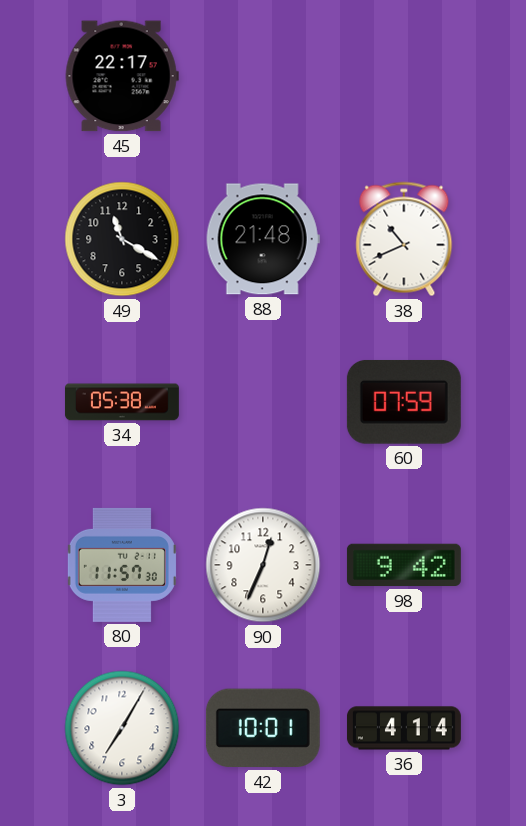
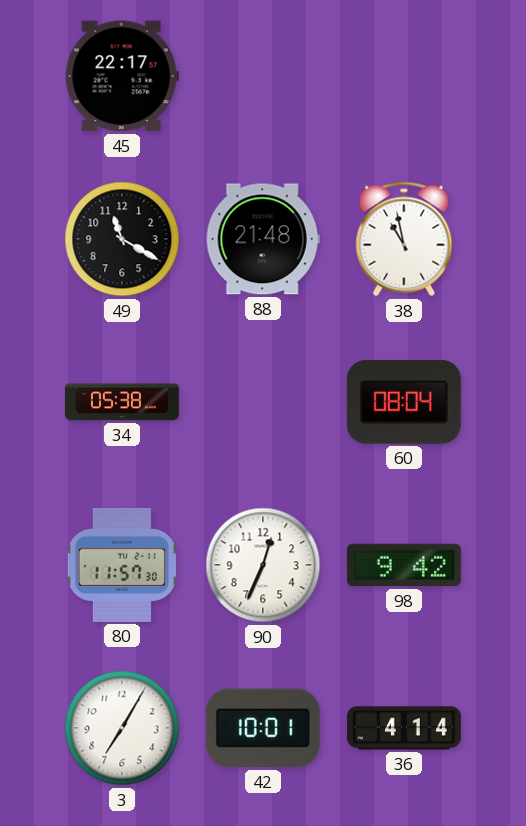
38: 10:41 -> 10:58 (404, 239)
60: 07:59 -> 08:04 (404, 402)
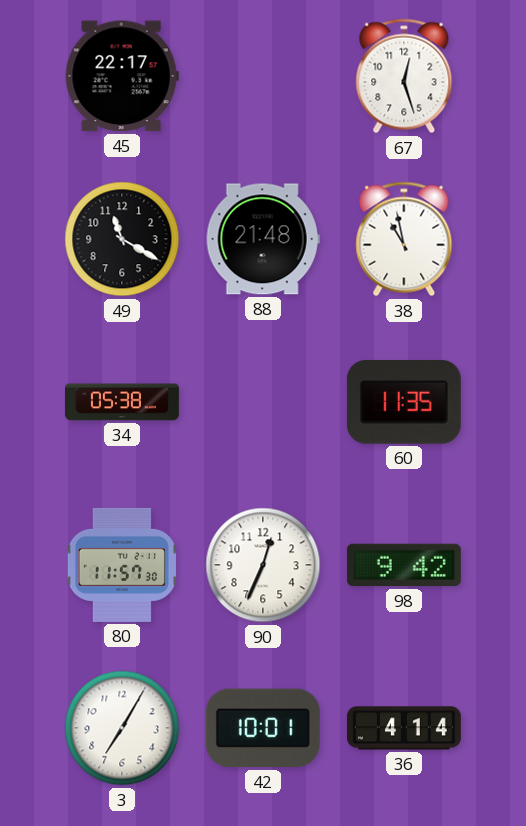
67: none -> 12:27 (404, 76)
60: 08:04 -> 11:35 (404, 402)
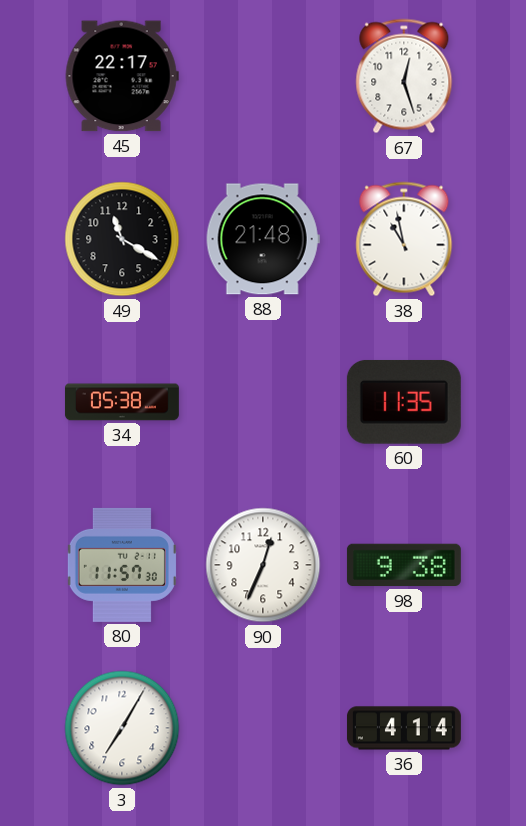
98: 9:42 -> 9:38 (404, 565)
42: 10:01 -> none (263, 728)
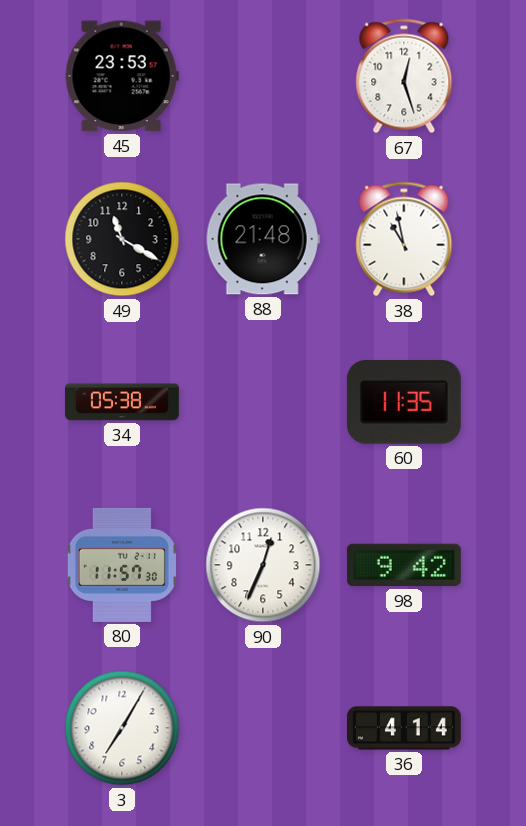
45: 22:17 -> 23:53 (122, 76)
98: 9:38 -> 9:42 (404, 565)
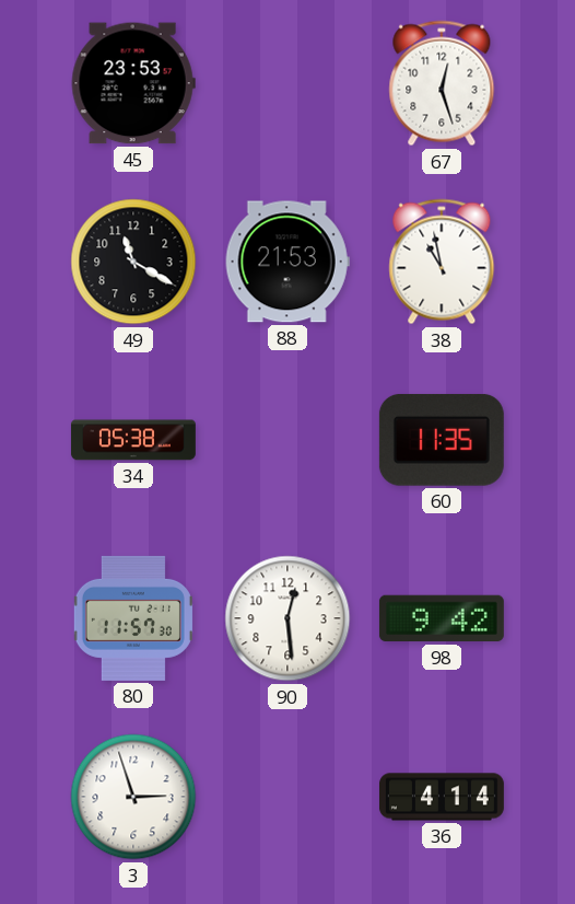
88: 21:48 -> 21:53 (287, 262)
90: 12:34 -> 12:29 (287, 618)
3: 7:05 -> 2:57 (133, 797)
